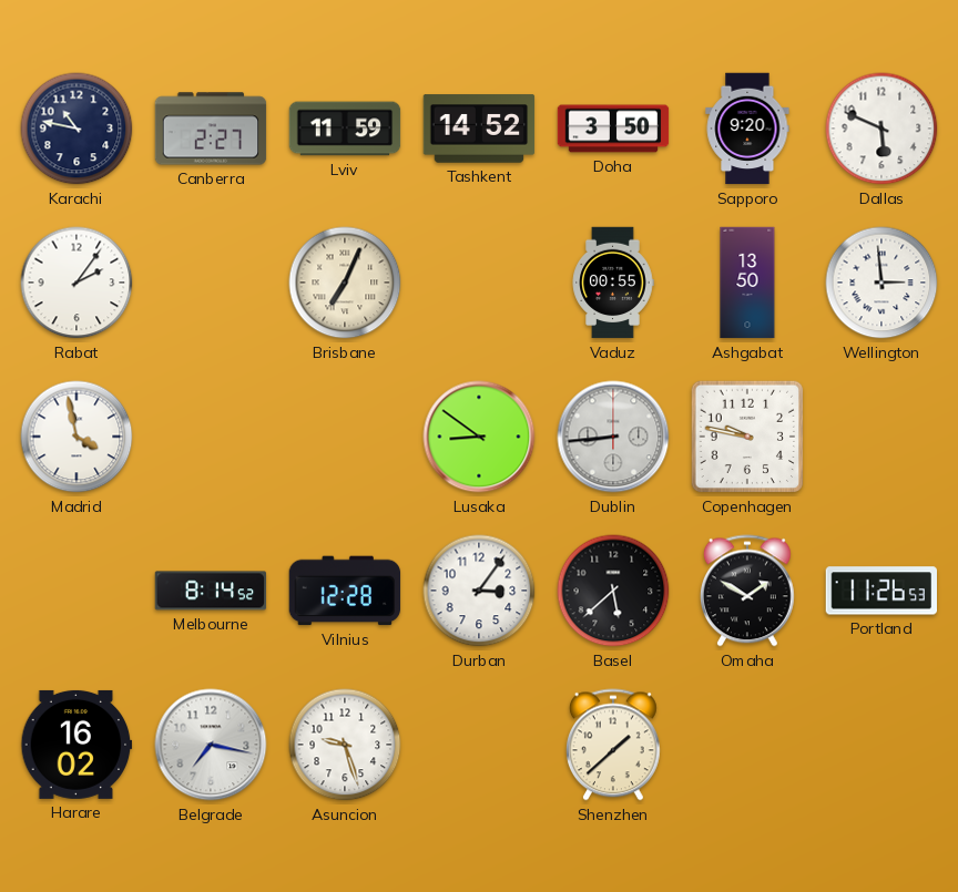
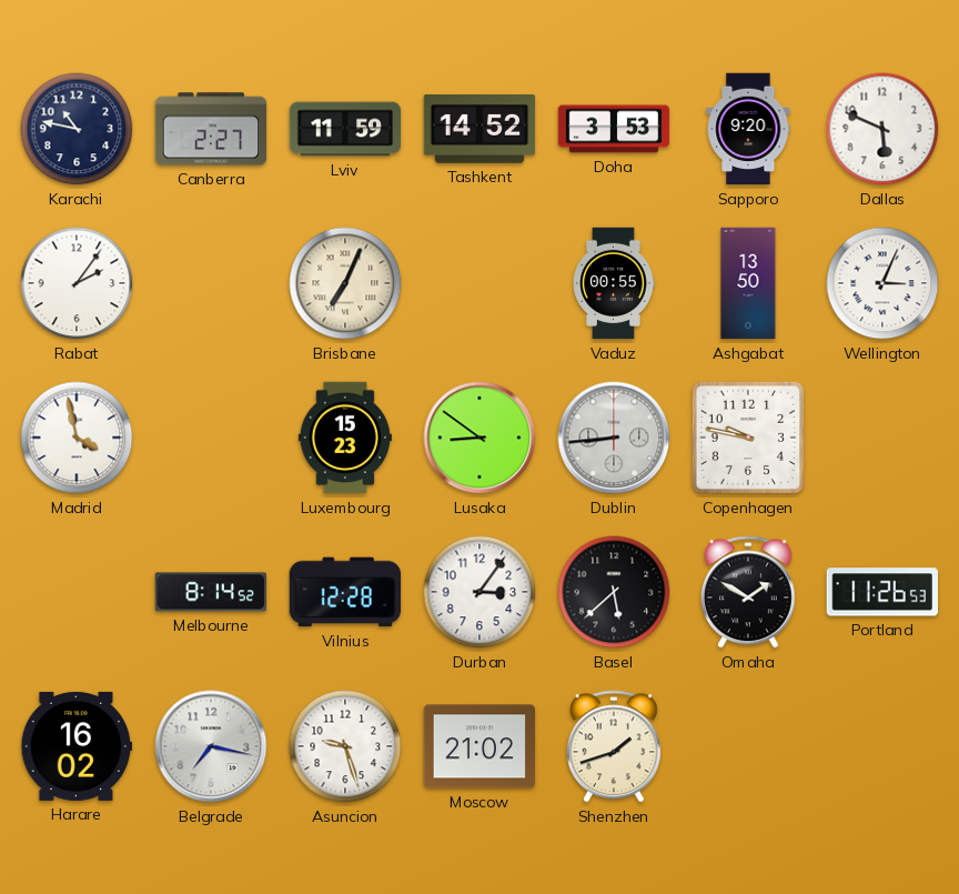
Doha: 3:50 -> 3:53 (614, 129)
Wellington: 2:59 -> 3:04 (882, 283)
Luxembourg: none -> 15:23 (345, 438)
Moscow: none -> 21:02 (479, 746)
Shenzhen: 1:38 -> 1:42 (614, 746)
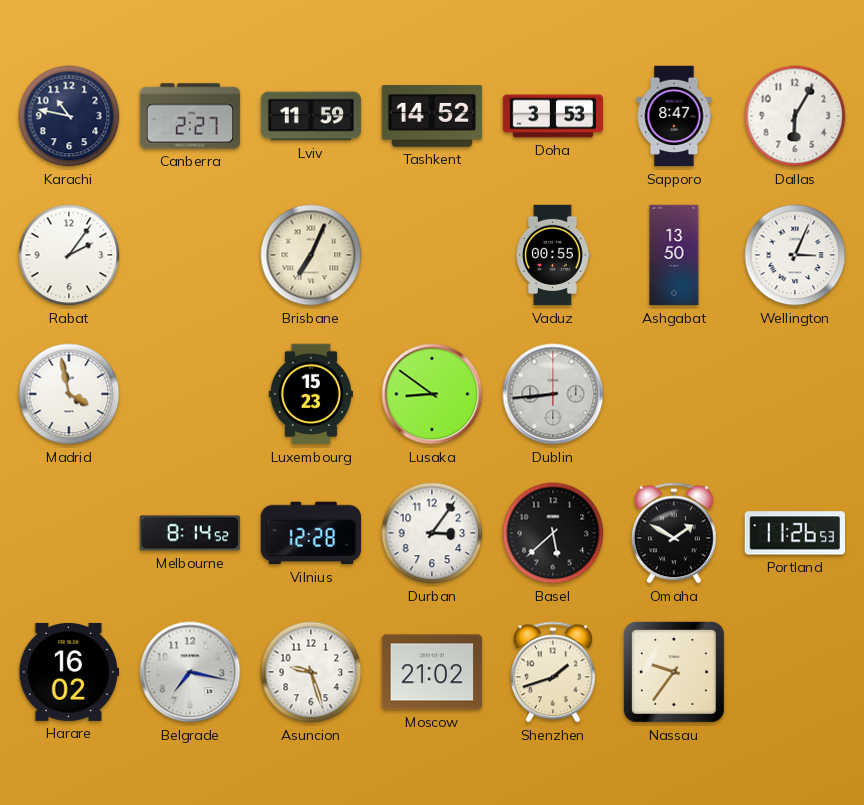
Sapporo: 9:20 -> 8:47 (674, 116)
Dallas: 5:49 -> 6:05 (795, 116)
Copenhagen: 9:47 -> none (748, 438)
Nassau: none -> 9:36 (675, 673)
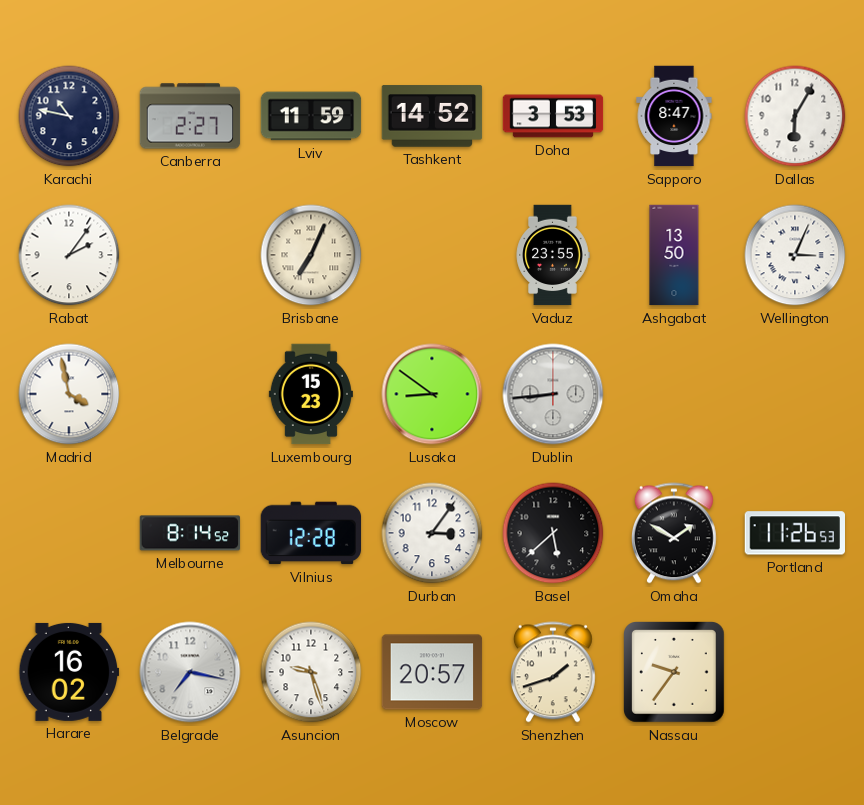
Vaduz: 00:55 -> 23:55 (553, 255)
Moscow: 21:02 -> 20:57 (432, 672)
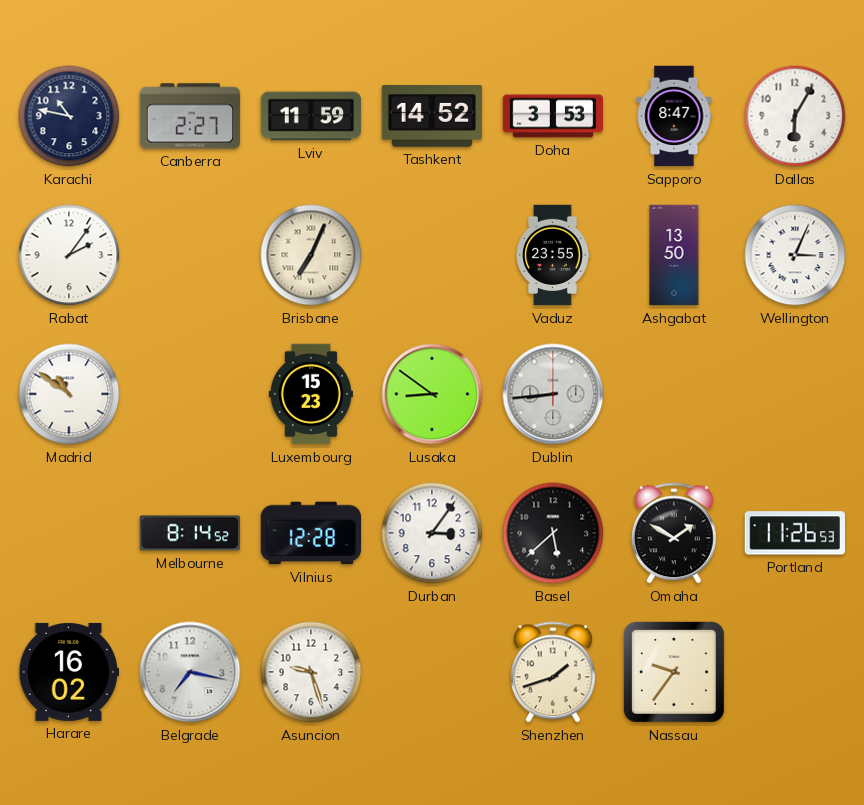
Madrid: 3:58 -> 10:51 (69, 394)
Moscow: 20:57 -> none (432, 672)
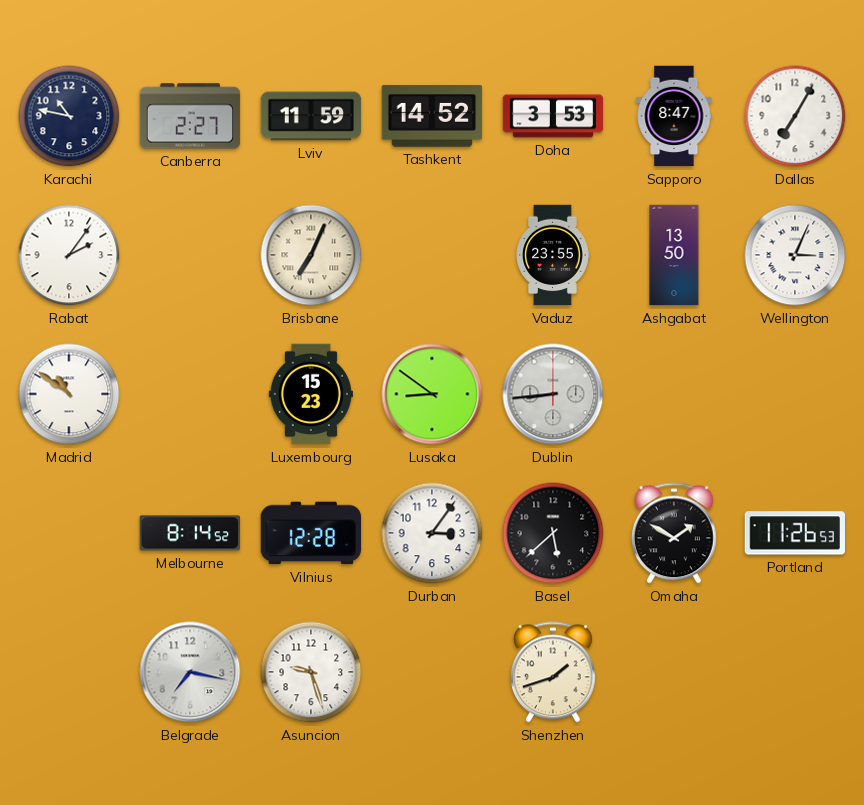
Dallas: 6:05 -> 7:05 (795, 116)
Harare: 16:02 -> none (69, 672)
Nassau: 9:36 -> none (675, 673)
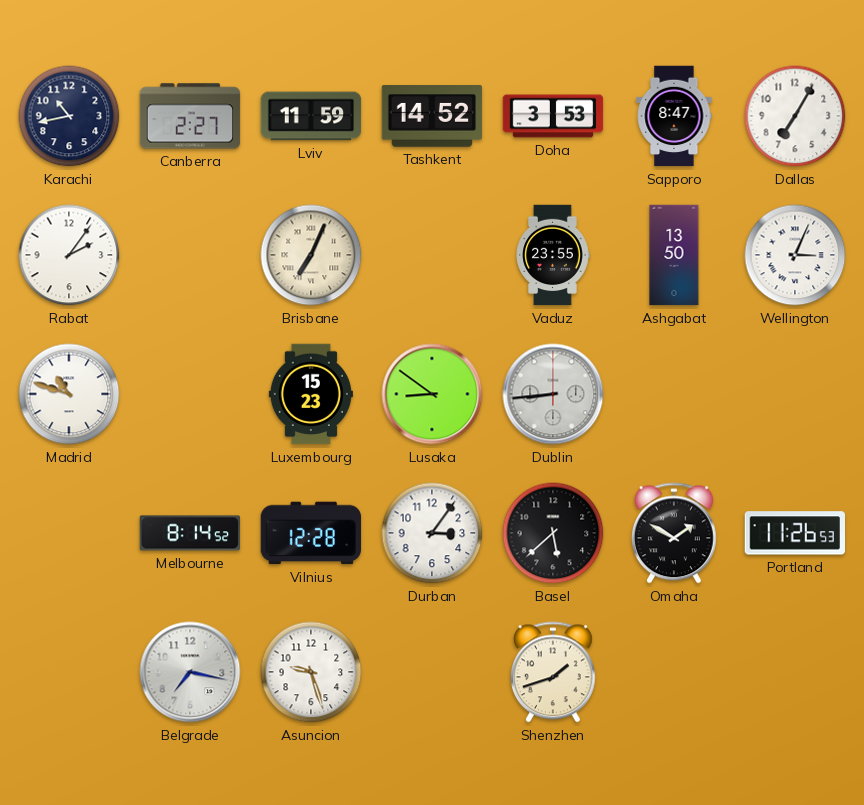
Karachi: 10:47 -> 10:43 (69, 116)
Madrid: 10:51 -> 10:48 (69, 394)
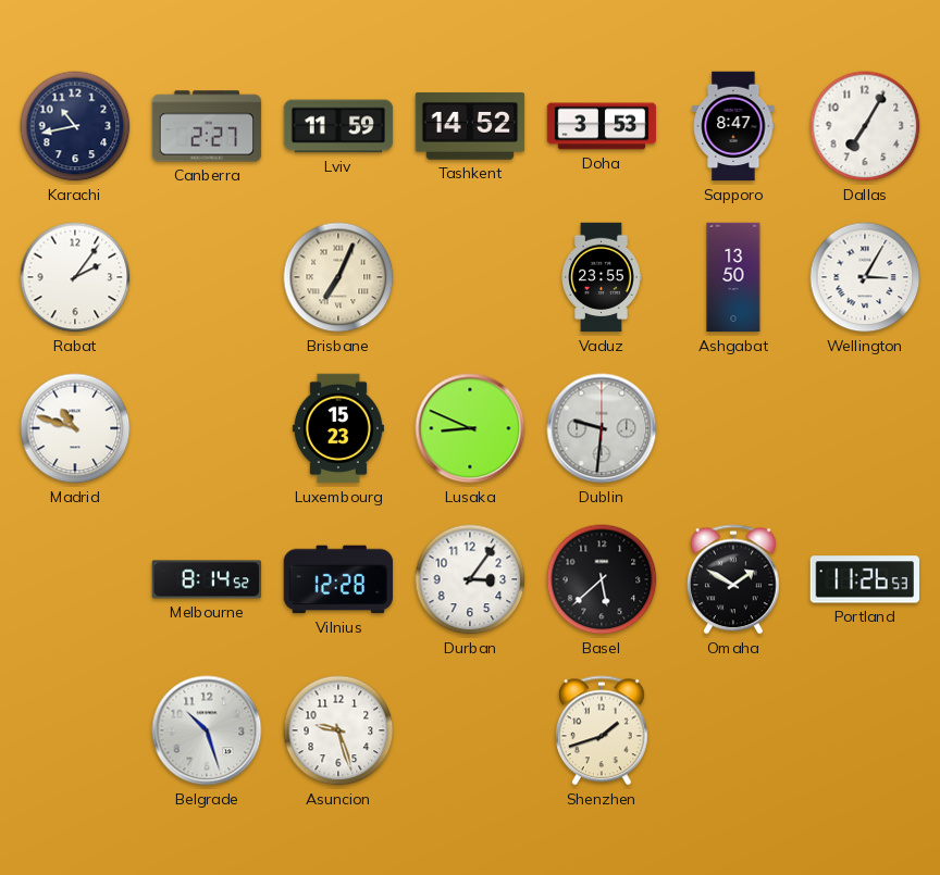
Wellington: 3:04 -> 3:05 (865, 277)
Lusaka: 8:51 -> 8:49 (470, 428)
Dublin: 8:44 -> 9:31 (602, 428)
Belgrade: 7:17 -> 10:27 (207, 730)
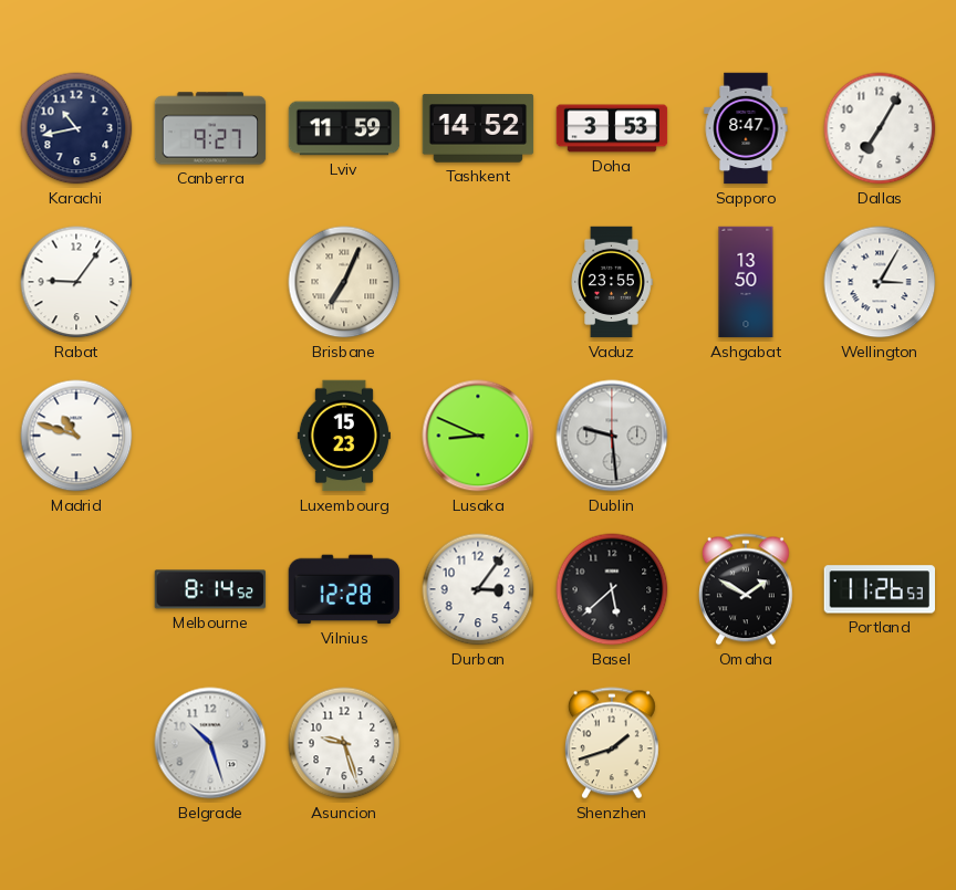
Canberra: 2:27 -> 9:27 (210, 128)
Rabat: 2:06 -> 9:06 (76, 282)
Dublin: 9:31 -> 9:29 (612, 436)
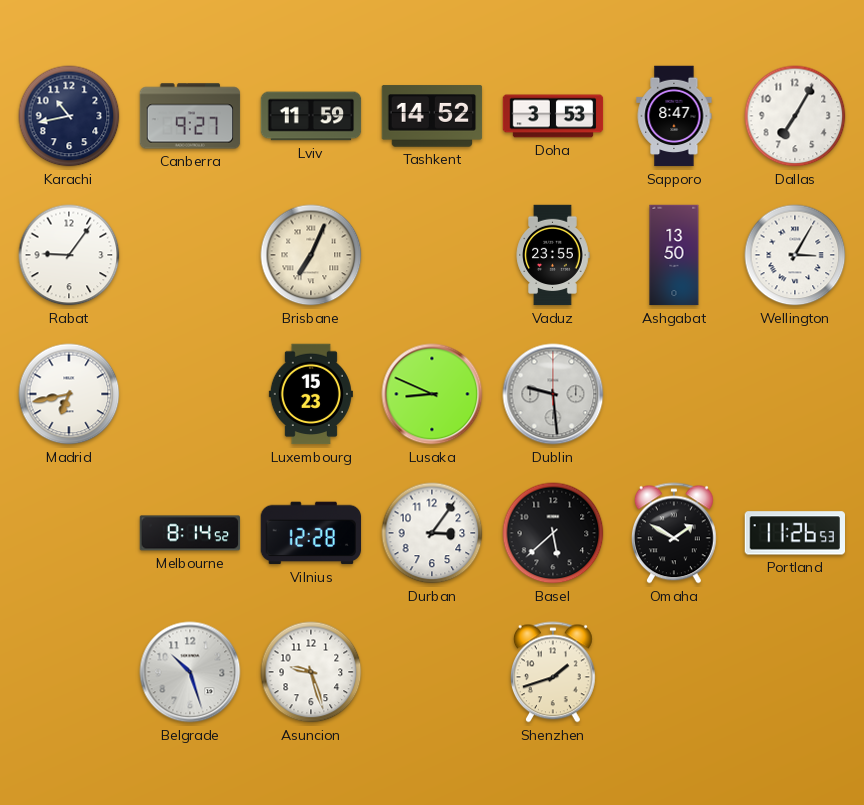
Madrid: 10:48 -> 6:43 (69, 394)
